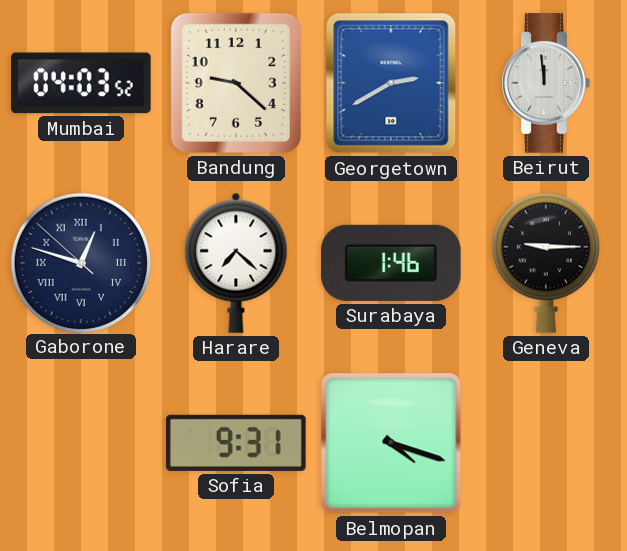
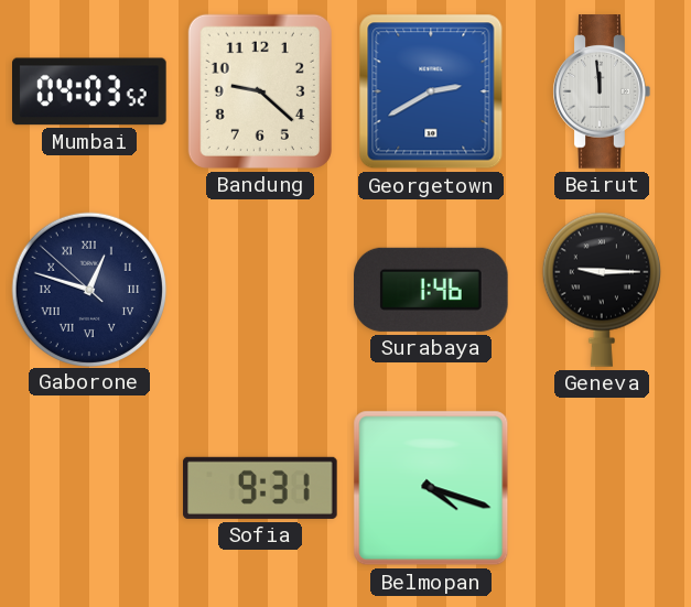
Harare: 7:22 -> none (236, 263)
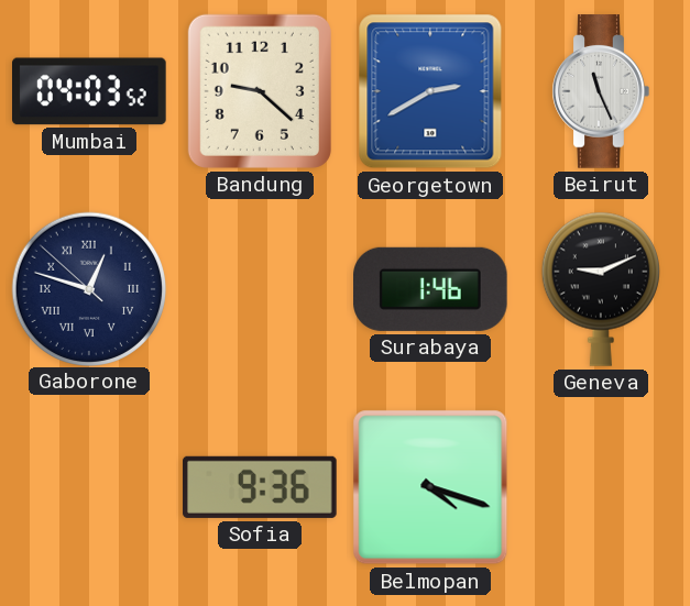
Beirut: 11:59 -> 11:26 (601, 91)
Geneva: 9:15 -> 9:11 (601, 289)
Sofia: 9:31 -> 9:36 (260, 487)
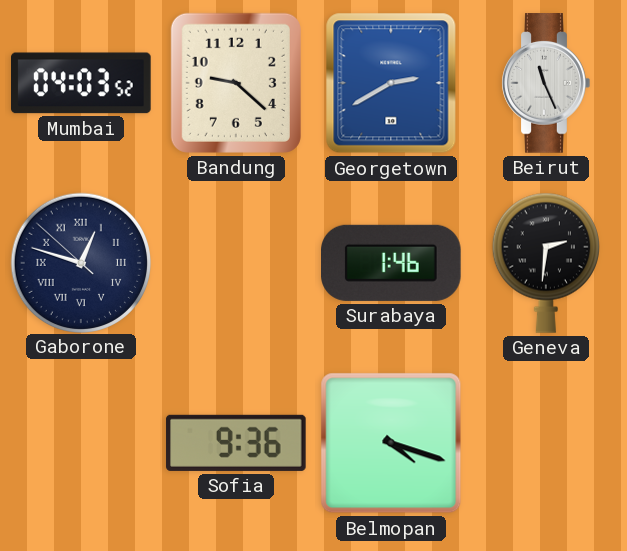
Geneva: 9:11 -> 2:31 (546, 263)
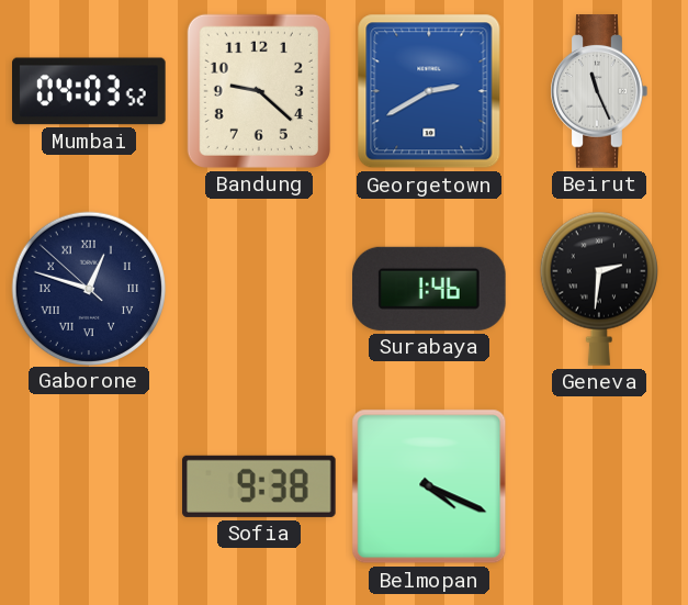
Sofia: 9:36 -> 9:38 (259, 486)
Belmopan: 4:18 -> 4:19 (429, 486)
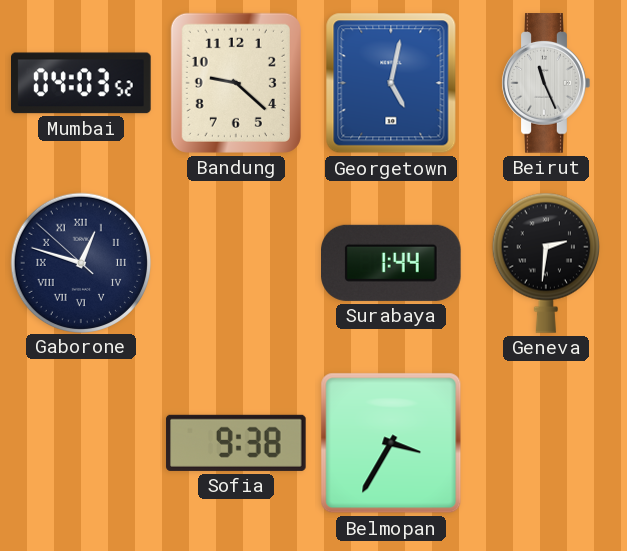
Georgetown: 2:40 -> 5:02 (391, 83)
Surabaya: 1:46 -> 1:44 (392, 263)
Belmopan: 4:19 -> 3:35 (391, 443)
